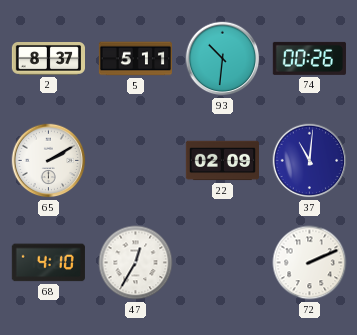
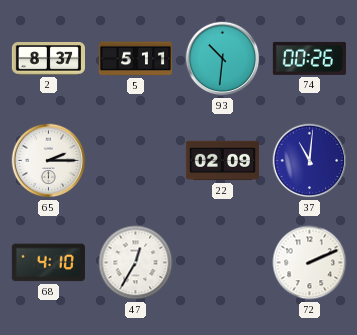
65: 2:10 -> 2:15 (49, 161)
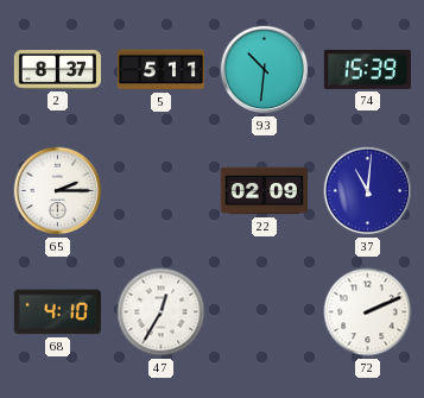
74: 00:26 -> 15:39 (367, 69)
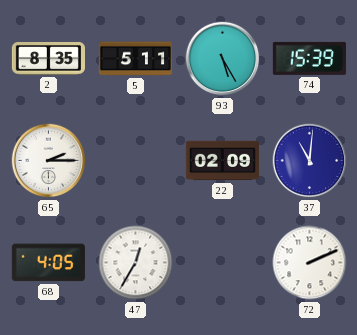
2: 8:37 -> 8:35 (48, 59)
93: 10:31 -> 5:25 (223, 59)
68: 4:10 -> 4:05 (48, 263)
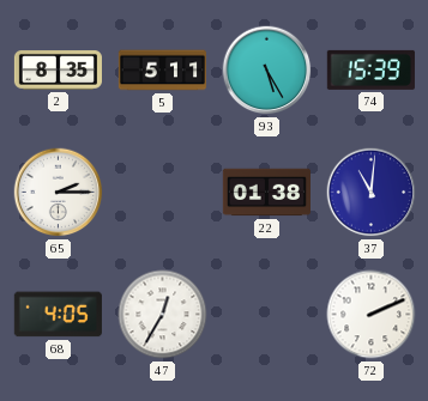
22: 02:09 -> 01:38 (266, 193)
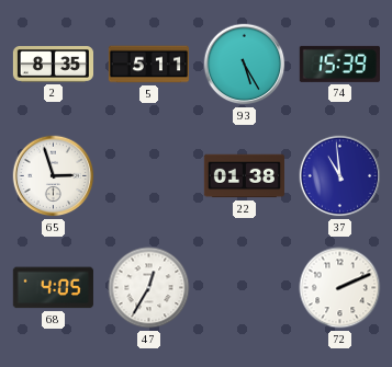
65: 2:15 -> 2:57 (54, 176)
37: 11:01 -> 10:59 (340, 176)
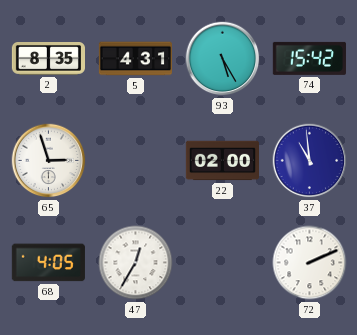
5: 5:11 -> 4:31 (135, 59)
74: 15:39 -> 15:42 (309, 58)
22: 01:38 -> 02:00 (222, 161)
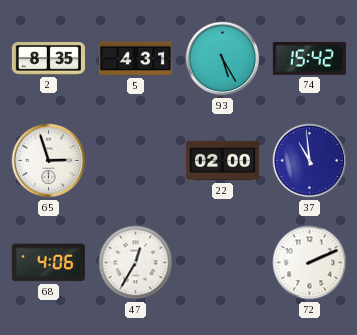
68: 4:05 -> 4:06 (48, 263)
